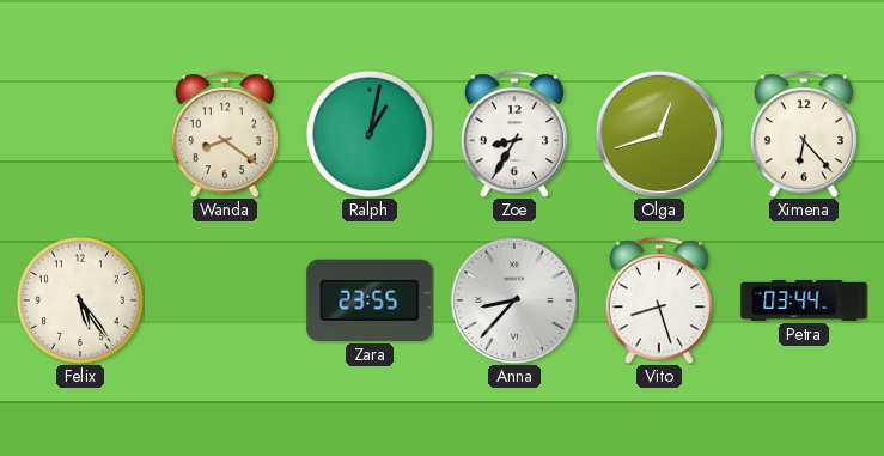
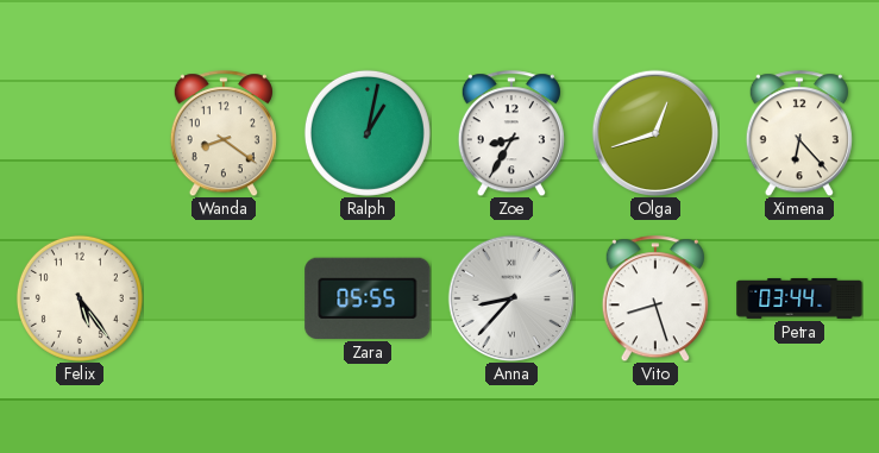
Zara: 23:55 -> 05:55 (368, 298)
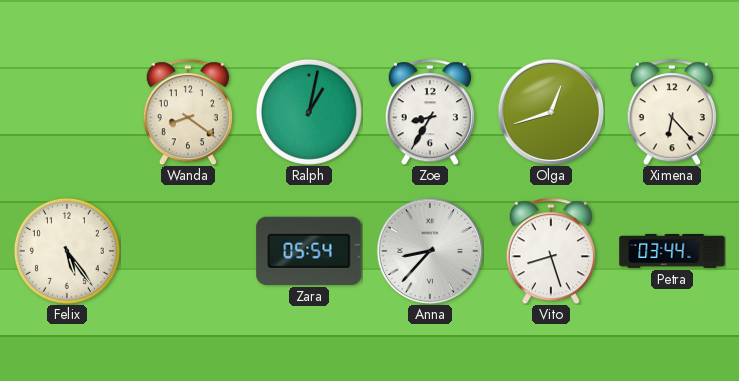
Zara: 05:55 -> 05:54 (309, 251)
